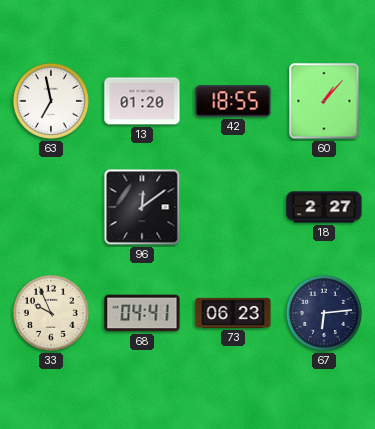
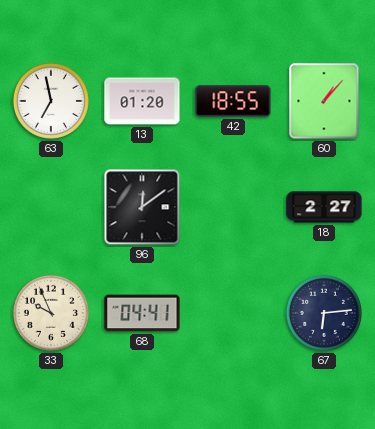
73: 06:23 -> none (233, 313)
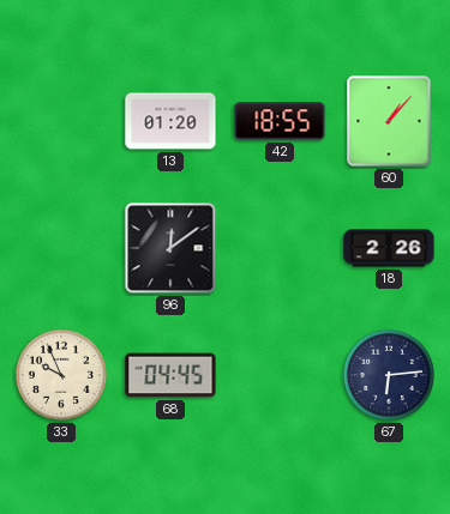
63: 6:58 -> none (51, 101)
18: 2:27 -> 2:26 (389, 248)
68: 04:41 -> 04:45 (170, 375)
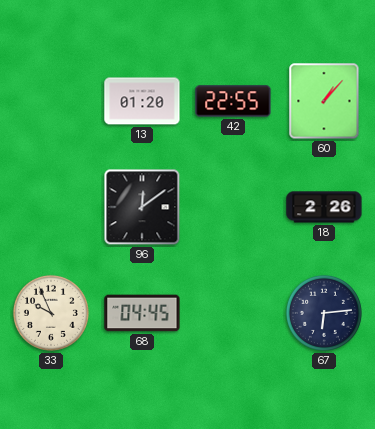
42: 18:55 -> 22:55 (233, 101)
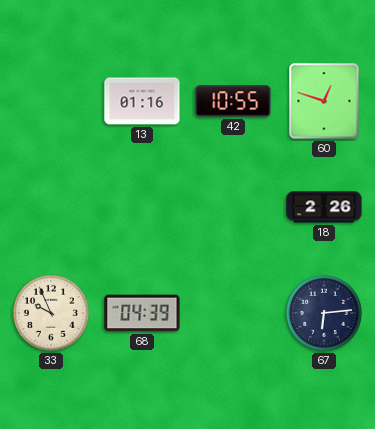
13: 01:20 -> 01:16 (142, 101)
42: 22:55 -> 10:55 (233, 101)
60: 1:07 -> 12:48 (324, 101)
96: 12:09 -> none (142, 207)
68: 04:45 -> 04:39 (142, 313)
